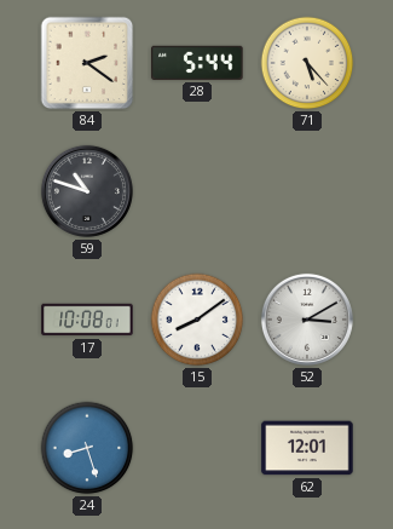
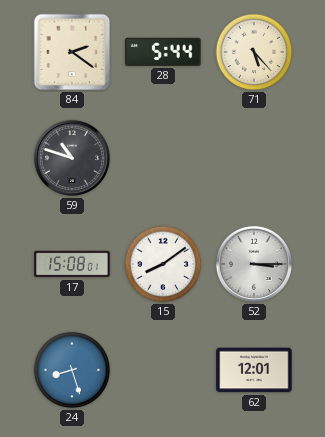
17: 10:08 -> 15:08 (72, 264)
52: 3:10 -> 3:15 (254, 264)
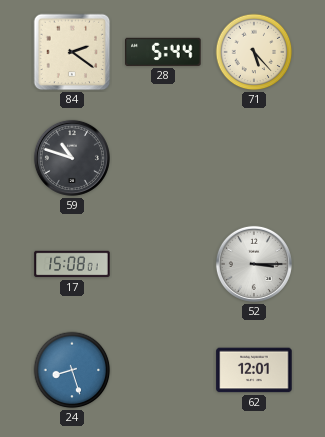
15: 8:09 -> none (163, 264)
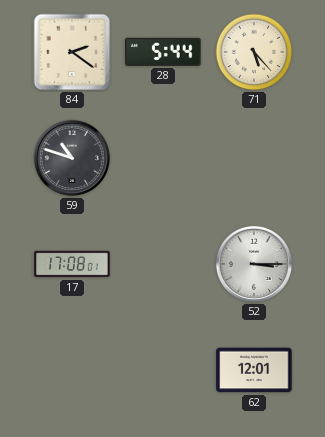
17: 15:08 -> 17:08 (72, 264)
24: 8:27 -> none (72, 370)
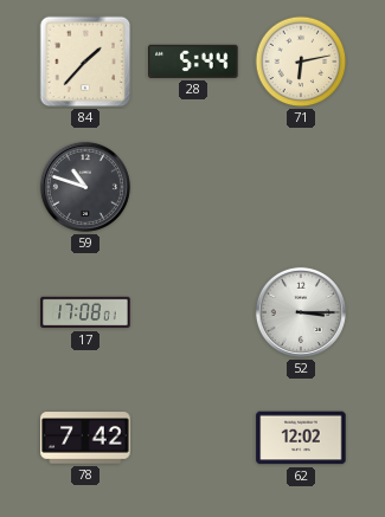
84: 2:21 -> 1:37 (85, 62)
71: 5:23 -> 6:13 (301, 62)
78: none -> 7:42 (85, 438)
62: 12:01 -> 12:02 (301, 438)
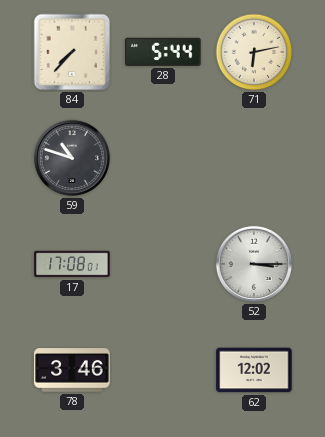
84: 1:37 -> 7:37 (72, 52)
78: 7:42 -> 3:46 (72, 370)
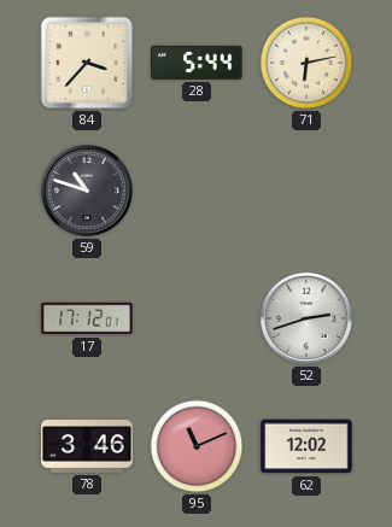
84: 7:37 -> 3:37 (87, 63)
17: 17:08 -> 17:12 (87, 318)
52: 3:15 -> 2:42 (306, 318)
95: none -> 11:11 (197, 446)
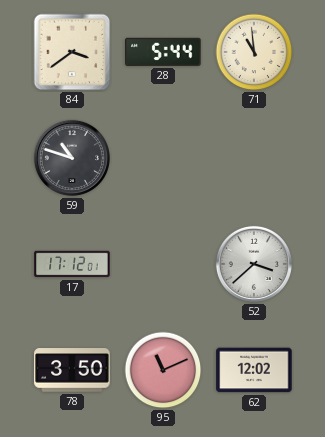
84: 3:37 -> 3:39 (72, 52)
71: 6:13 -> 10:59 (254, 52)
52: 2:42 -> 3:38 (254, 264)
78: 3:46 -> 3:50 (72, 370)
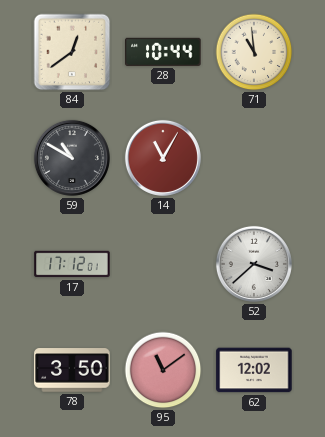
84: 3:39 -> 12:39 (72, 52)
28: 5:44 -> 10:44 (163, 52)
59: 10:48 -> 10:50 (72, 158)
14: none -> 11:05 (163, 158)
95: 11:11 -> 11:09 (163, 370)
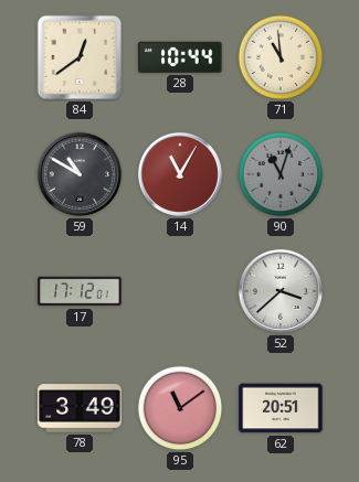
90: none -> 11:03 (281, 174)
78: 3:50 -> 3:49 (80, 408)
62: 12:02 -> 20:51 (281, 408)
